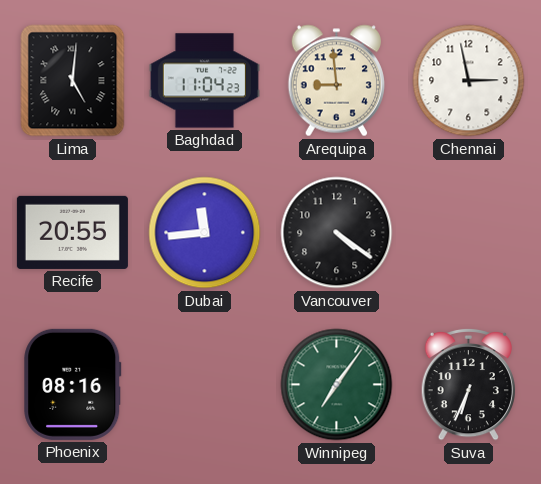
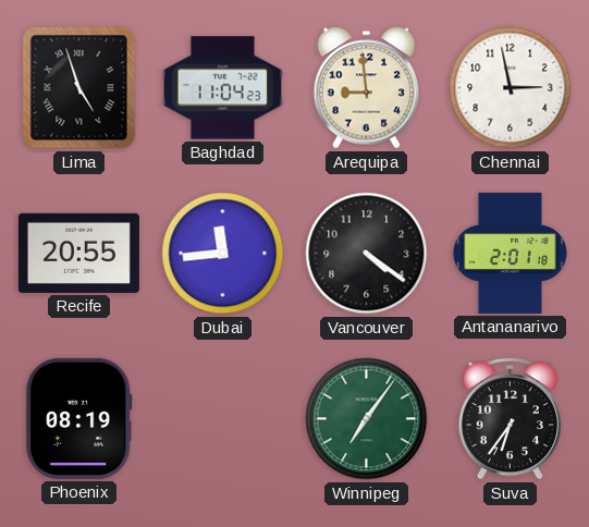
Lima: 5:01 -> 4:57 (79, 88)
Antananarivo: none -> 2:01 (510, 253)
Phoenix: 08:16 -> 08:19 (79, 418)
Suva: 6:34 -> 6:36 (510, 418)
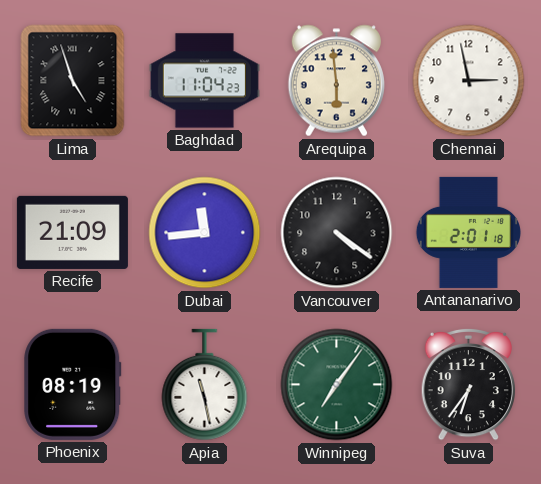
Arequipa: 8:59 -> 5:59 (336, 81)
Recife: 20:55 -> 21:09 (72, 232)
Apia: none -> 11:28 (205, 385)
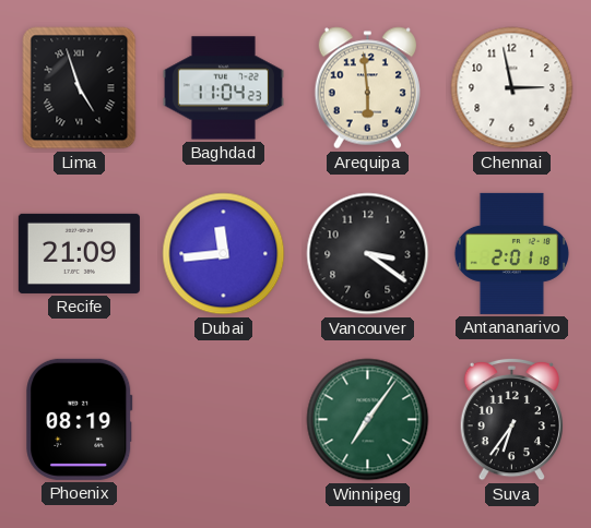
Vancouver: 4:21 -> 3:21 (368, 254)
Apia: 11:28 -> none (205, 385)
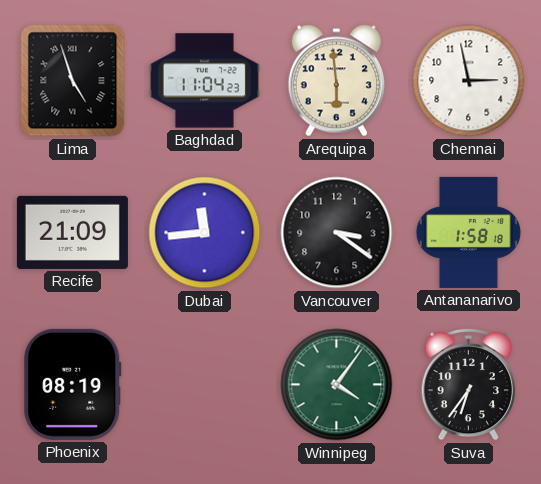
Antananarivo: 2:01 -> 1:58 (468, 232)
Winnipeg: 7:06 -> 4:06 (337, 385)
